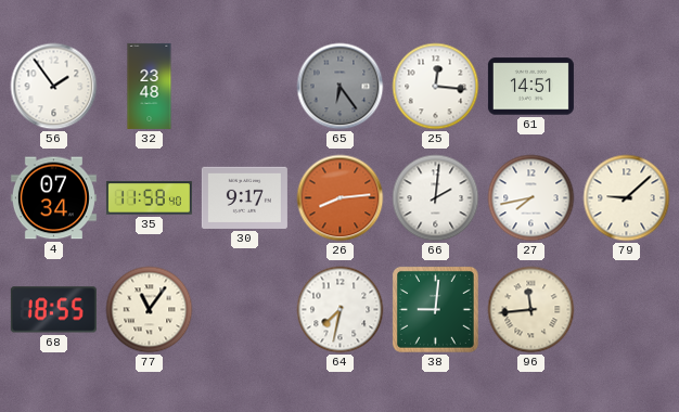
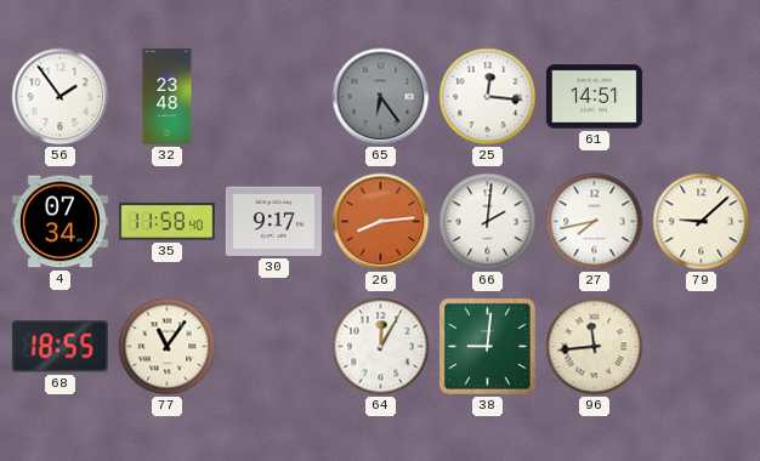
64: 7:32 -> 12:05 (381, 347)
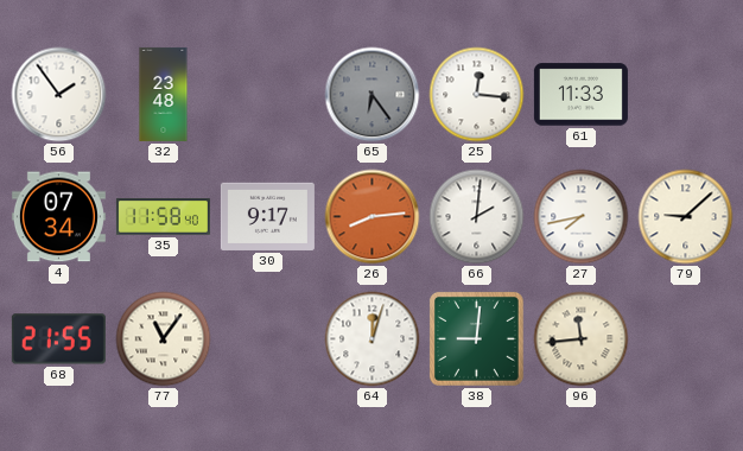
61: 14:51 -> 11:33 (580, 95)
68: 18:55 -> 21:55 (58, 339)
64: 12:05 -> 12:03 (373, 339)
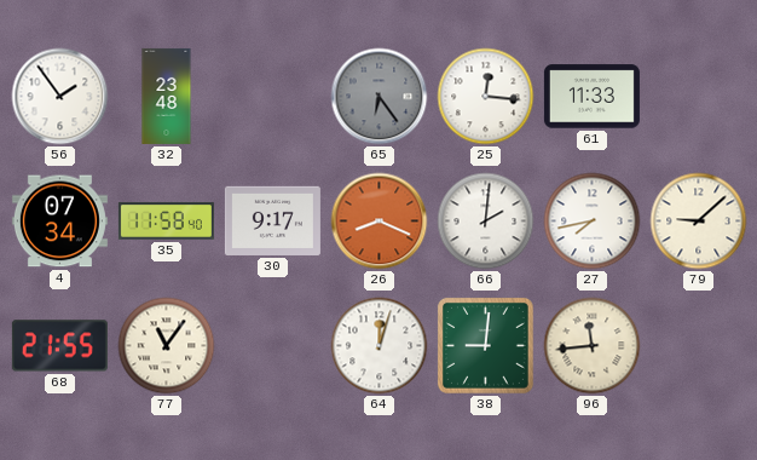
26: 8:14 -> 8:19 (380, 222)
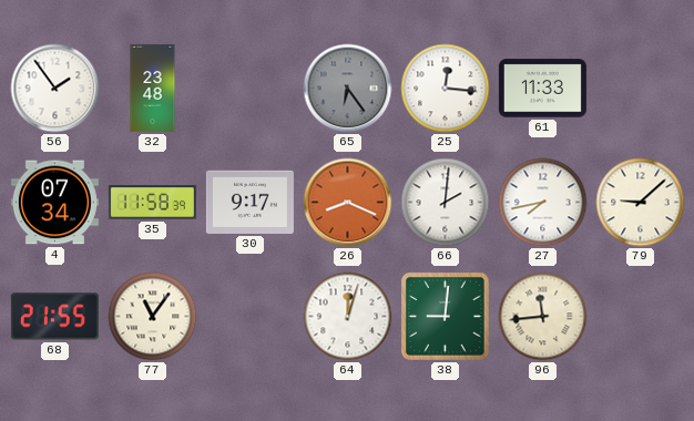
35: 11:58:40 -> 11:58:39 (152, 203)
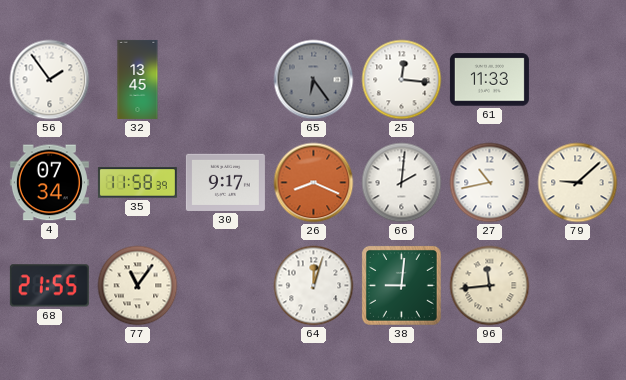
32: 23:48 -> 13:45 (138, 79)
27: 7:43 -> 10:43 (490, 183)
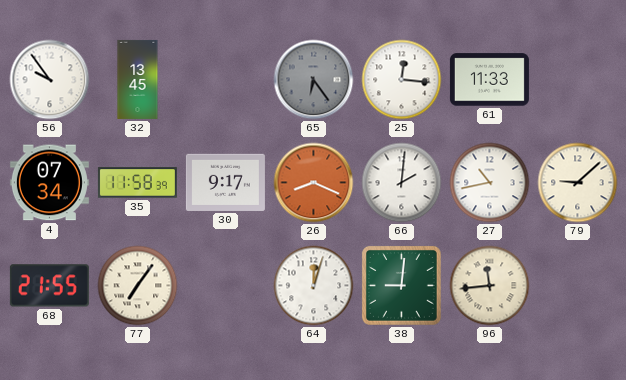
56: 1:54 -> 9:54 (50, 80)
77: 11:06 -> 7:06 (138, 286)
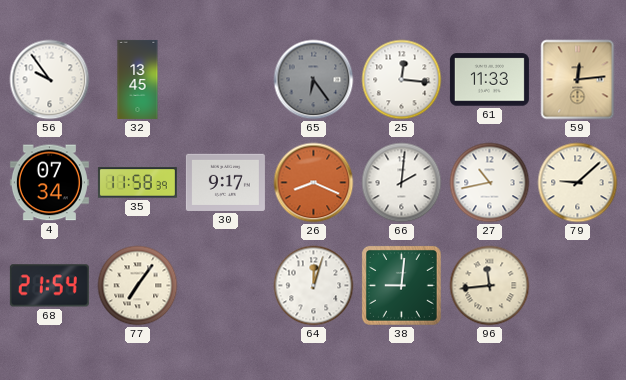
59: none -> 12:14 (578, 80)
68: 21:55 -> 21:54 (49, 286)
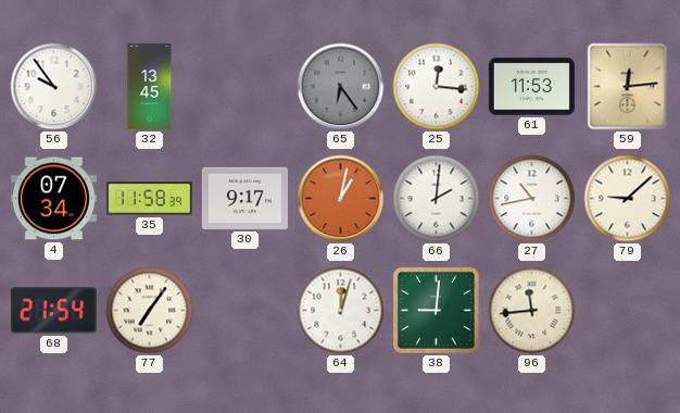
61: 11:33 -> 11:53 (531, 87)
26: 8:19 -> 1:02 (341, 199)
